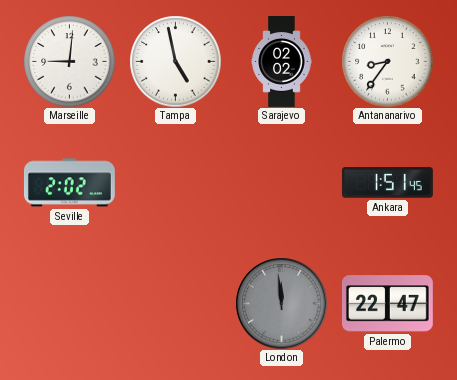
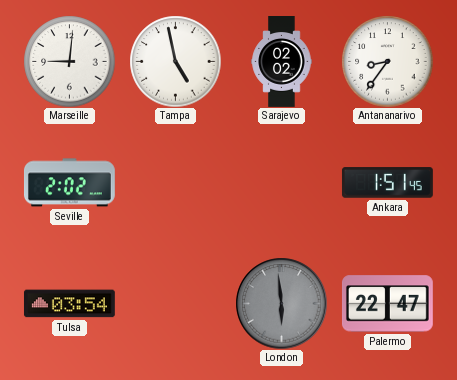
Tulsa: none -> 03:54 (69, 304)
London: 11:59 -> 5:59 (281, 303)
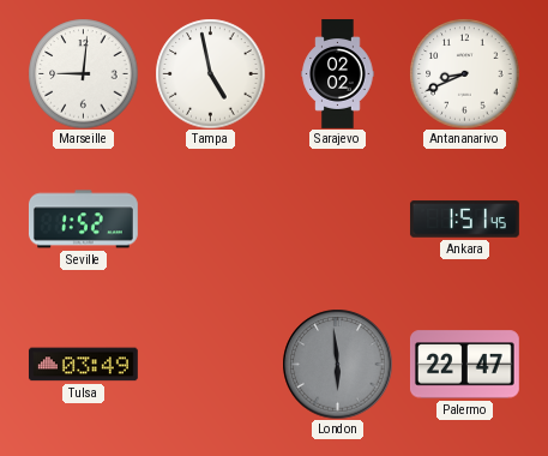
Antananarivo: 8:36 -> 8:41 (464, 73)
Seville: 2:02 -> 1:52 (83, 220)
Tulsa: 03:54 -> 03:49 (83, 365)
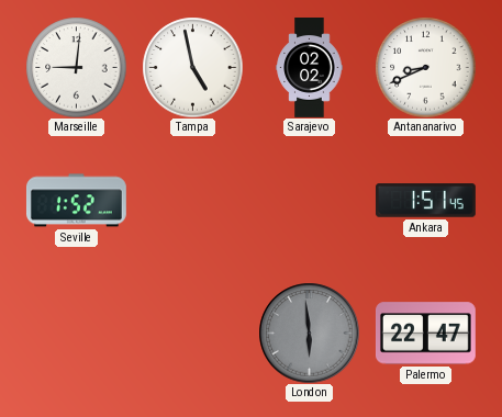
Tulsa: 03:49 -> none (83, 365)
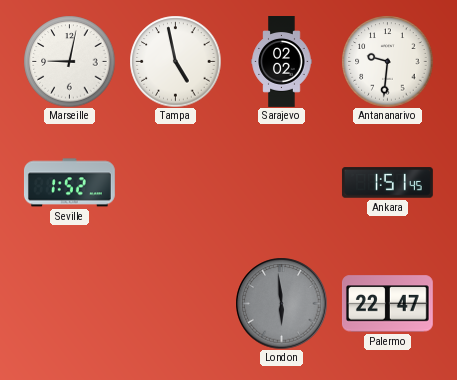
Marseille: 9:01 -> 9:02 (69, 61)
Antananarivo: 8:41 -> 9:31 (387, 61)
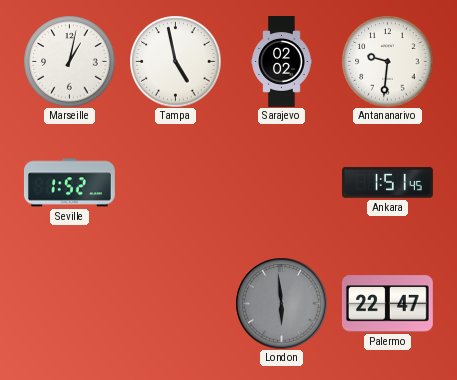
Marseille: 9:02 -> 1:02 (69, 61)
